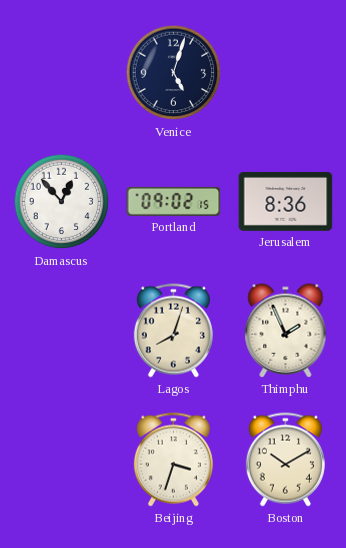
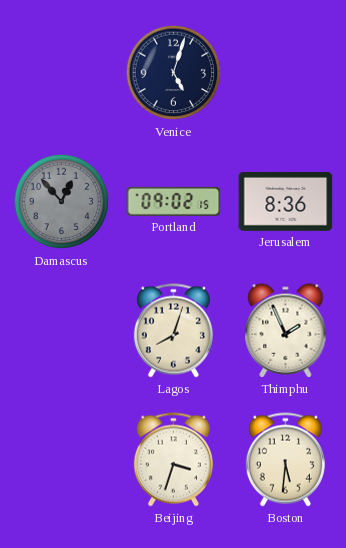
Damascus dial: white -> grey (62, 202)
Boston: 10:10 -> 5:31 (285, 460)
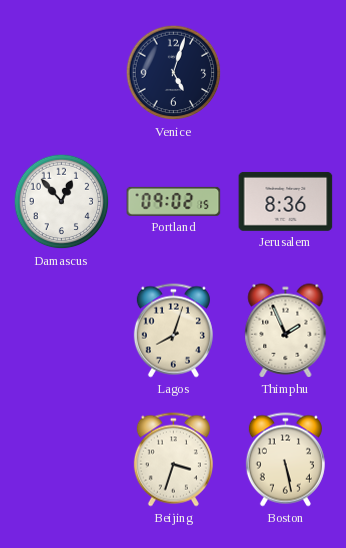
Damascus dial: grey -> white (62, 202)
Boston: 5:31 -> 5:28 (285, 460)
